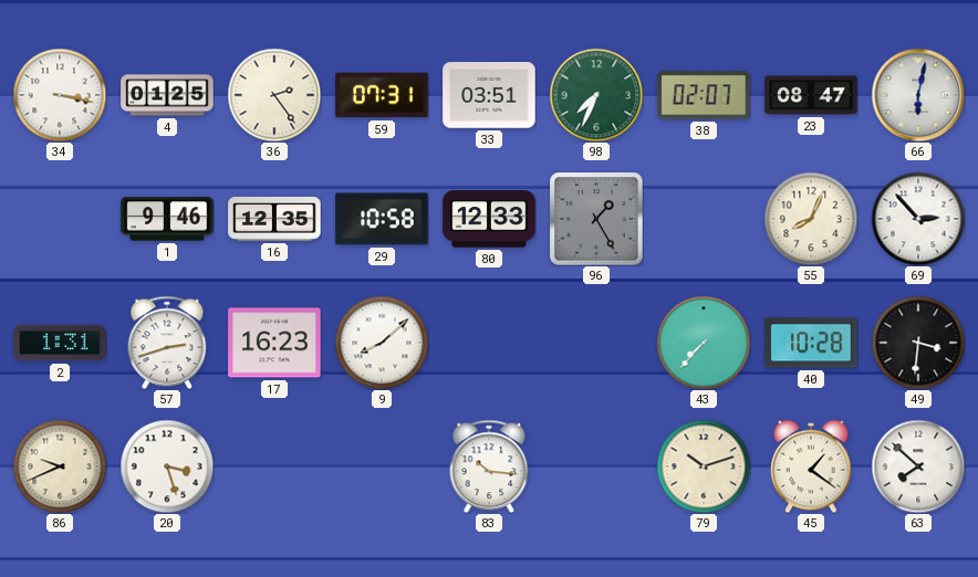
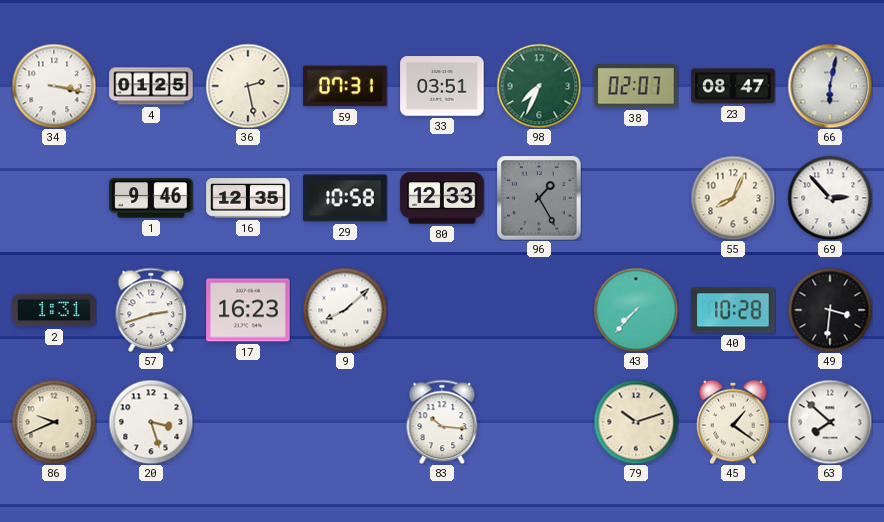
36: 2:24 -> 2:28 (248, 86)
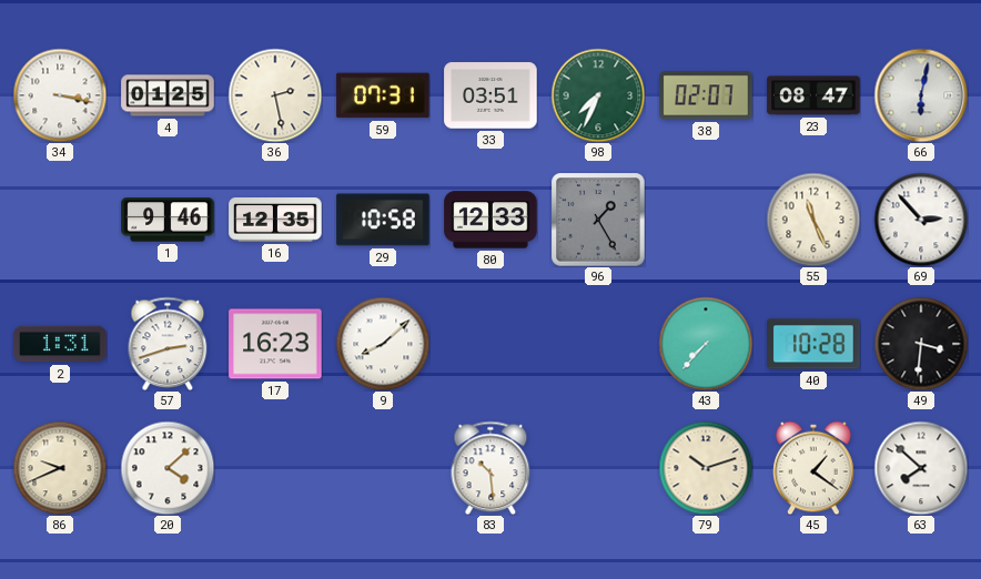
55: 8:04 -> 11:26 (813, 220)
20: 3:27 -> 4:08 (168, 468)
83: 10:16 -> 10:29 (490, 468)
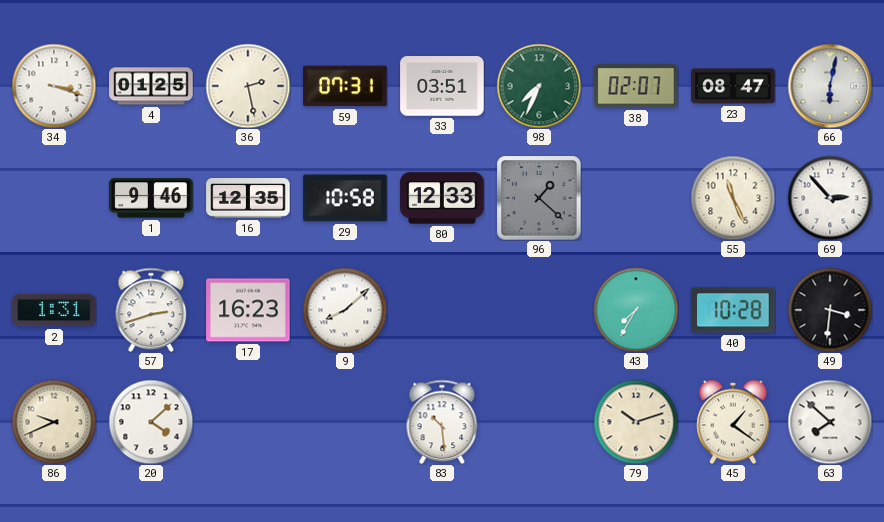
34: 3:17 -> 3:18 (54, 86)
96: 1:25 -> 1:22 (539, 198)
43: 7:37 -> 7:35 (636, 310)
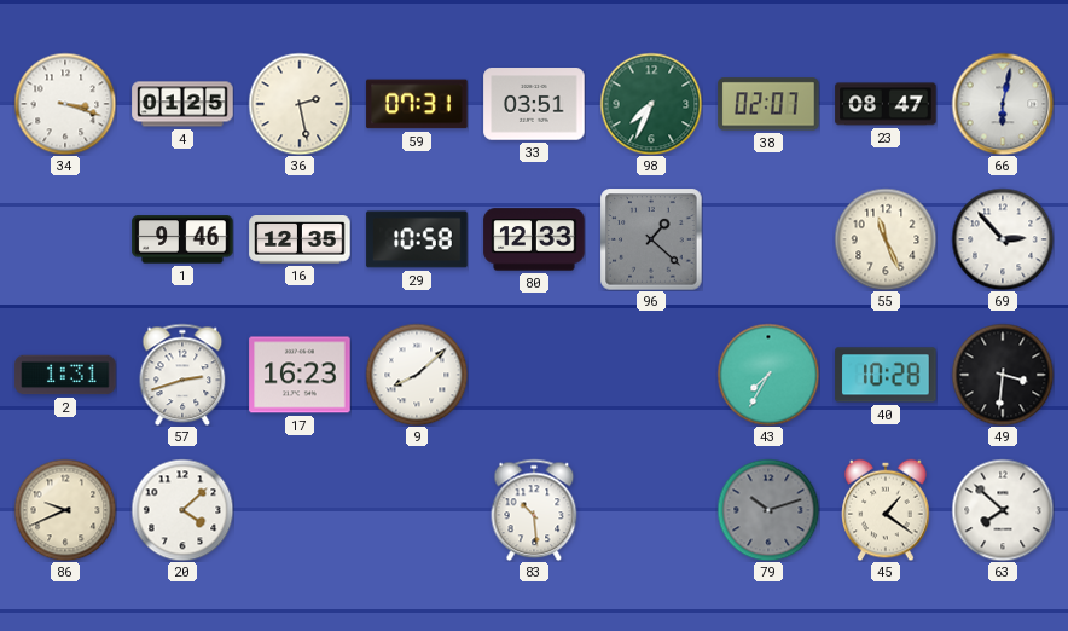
79 dial: cream -> grey (768, 510)
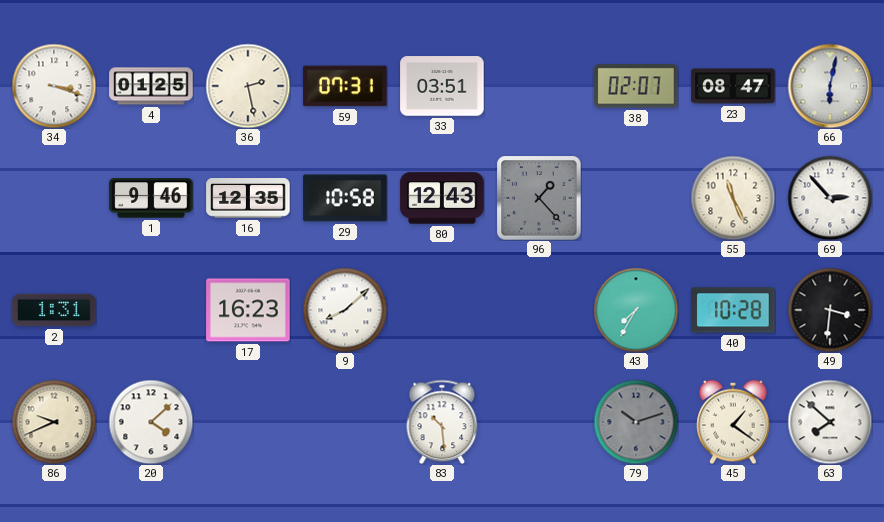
98: 7:34 -> none (651, 104)
80: 12:33 -> 12:43 (442, 198)
96: 1:22 -> 1:23 (539, 198)
57: 2:42 -> none (182, 375)
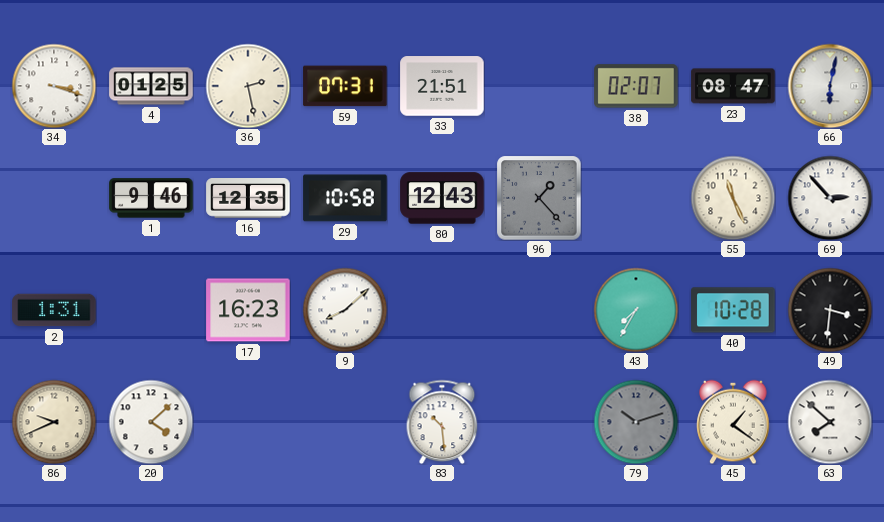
33: 03:51 -> 21:51 (442, 86)
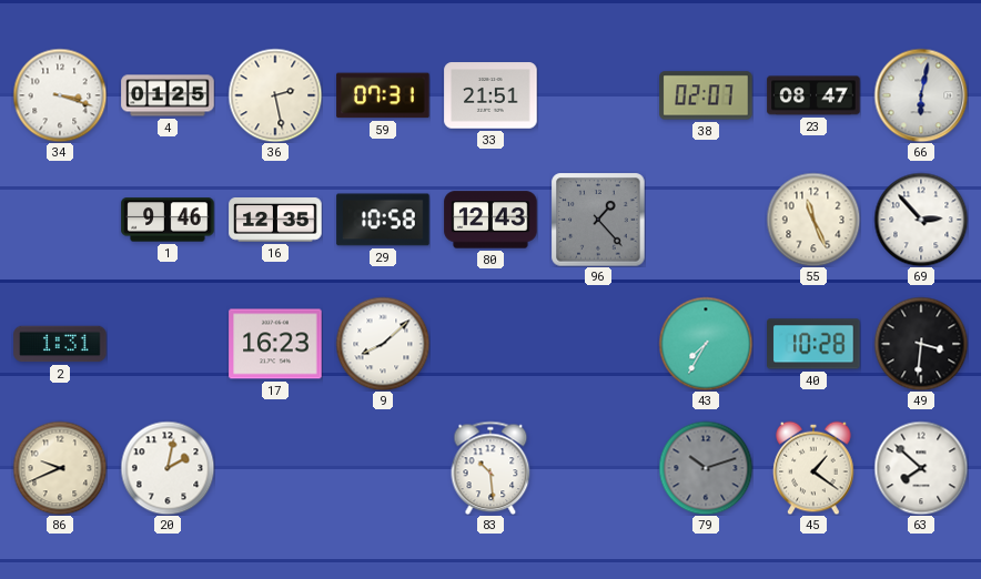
20: 4:08 -> 2:02 (168, 468)
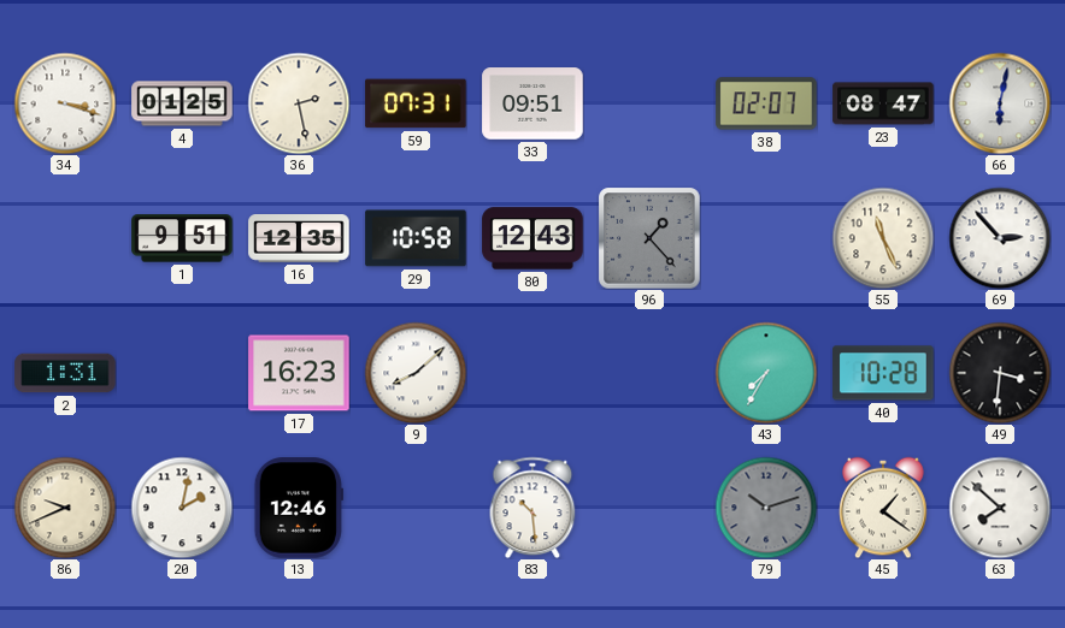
33: 21:51 -> 09:51 (532, 103)
1: 9:46 -> 9:51 (182, 238)
13: none -> 12:46 (299, 508)
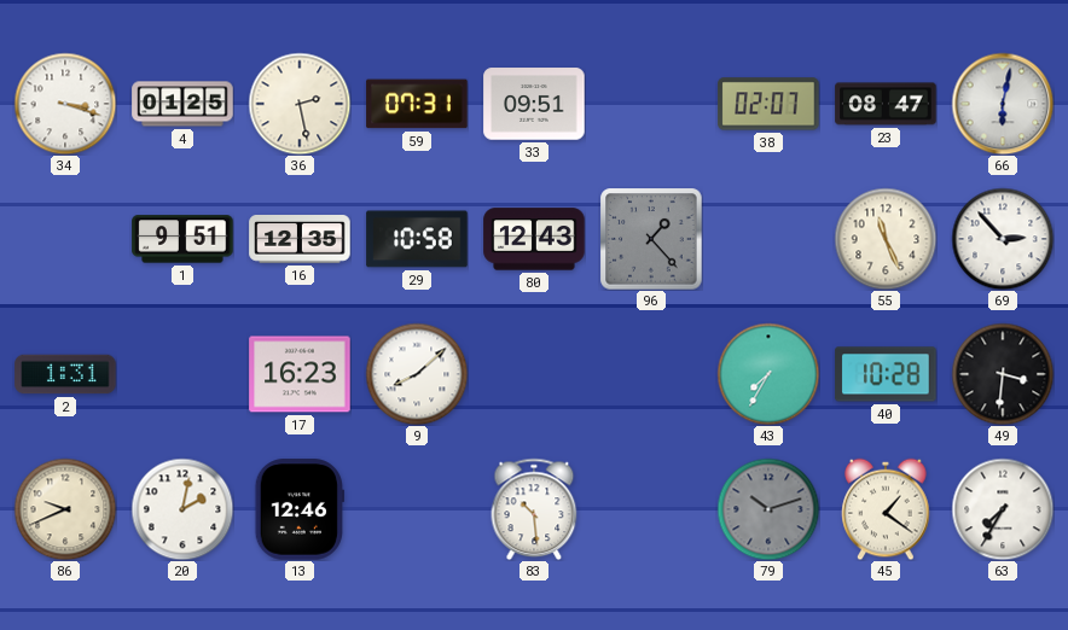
63: 7:52 -> 7:35 (1003, 509)
